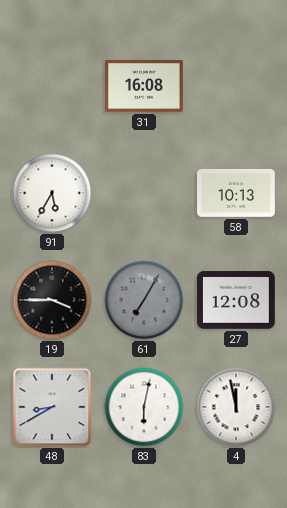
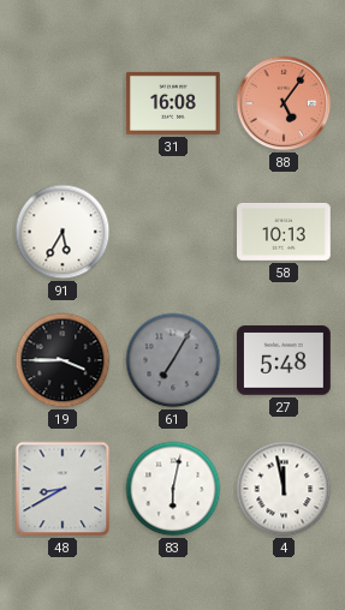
88: none -> 5:06 (284, 103)
27: 12:08 -> 5:48 (285, 360)
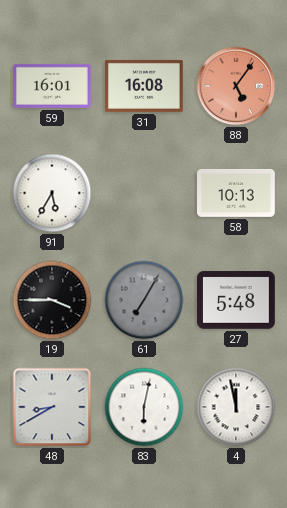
59: none -> 16:01 (53, 86)
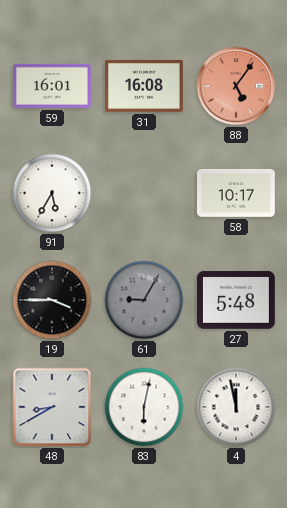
58: 10:13 -> 10:17 (237, 193)
61: 7:05 -> 9:05 (144, 300)
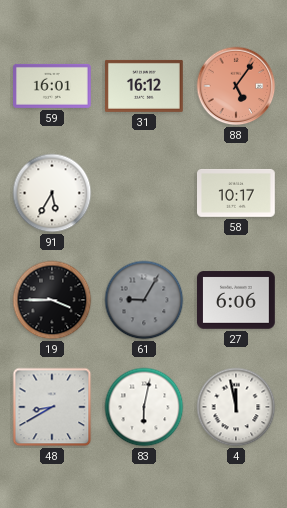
31: 16:08 -> 16:12 (145, 86)
27: 5:48 -> 6:06 (237, 300)
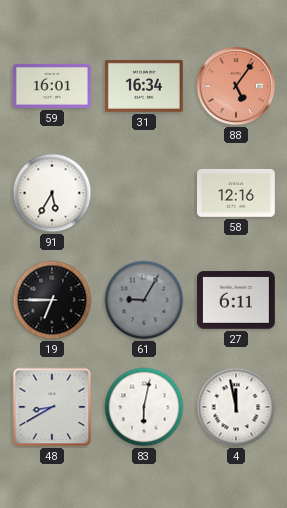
31: 16:12 -> 16:34 (145, 86)
58: 10:17 -> 12:16 (237, 193)
19: 3:45 -> 6:45 (52, 300)
27: 6:06 -> 6:11 (237, 300)
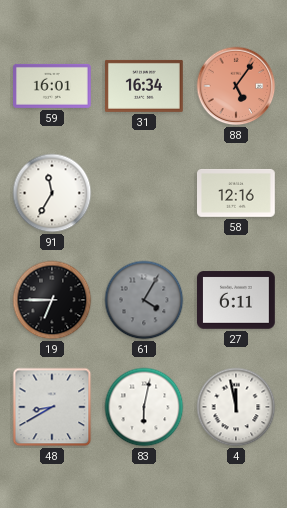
91: 5:35 -> 11:35 (52, 193)
61: 9:05 -> 4:05 (144, 300)
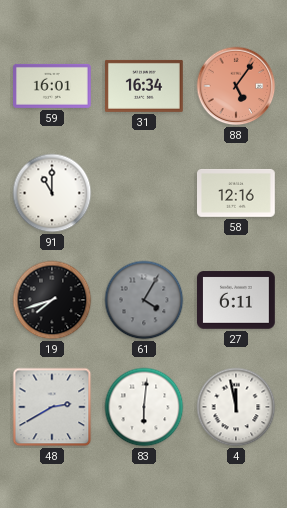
91: 11:35 -> 11:00 (52, 193)
19: 6:45 -> 7:42 (52, 300)
48: 8:40 -> 2:40 (52, 407)
83: 6:02 -> 6:01 (144, 407)
